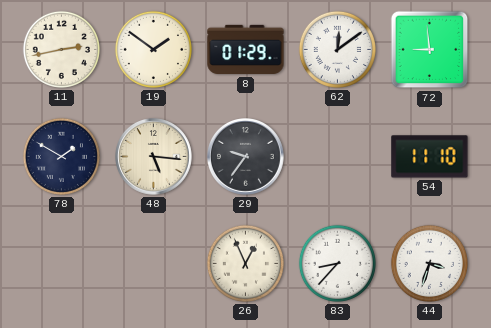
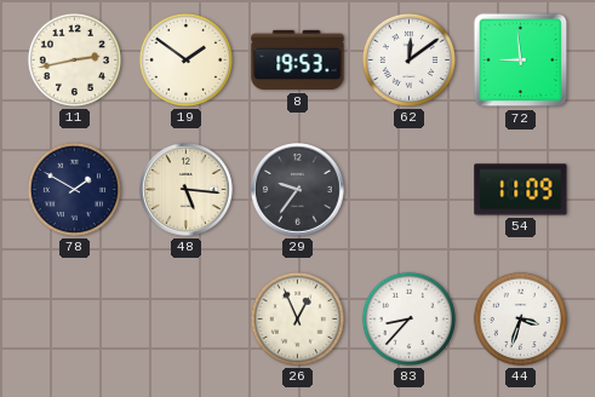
8: 01:29 -> 19:53 (298, 61)
54: 11:10 -> 11:09 (521, 190)
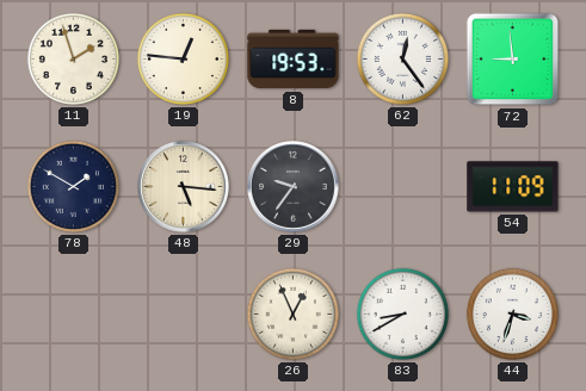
11: 2:43 -> 1:57 (73, 58)
19: 1:51 -> 12:46 (183, 58)
62: 12:09 -> 12:24 (402, 58)
83: 8:37 -> 8:40 (402, 314)
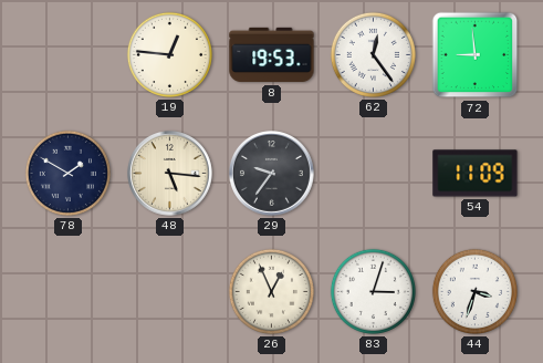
11: 1:57 -> none (73, 58)
83: 8:40 -> 3:03 (373, 291)
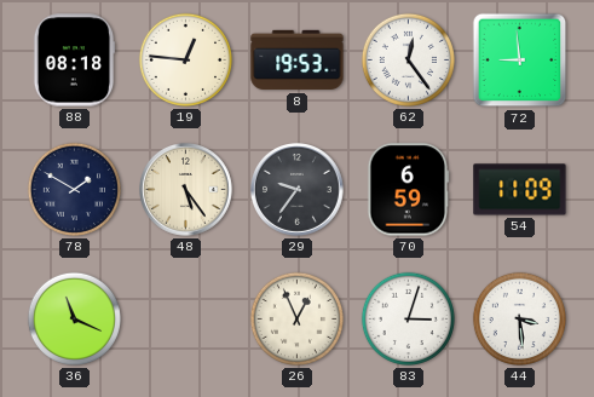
88: none -> 08:18 (74, 61)
48: 5:16 -> 5:24 (186, 190)
70: none -> 6:59 (409, 190)
36: none -> 11:19 (74, 318)
44: 3:33 -> 3:29 (519, 318)
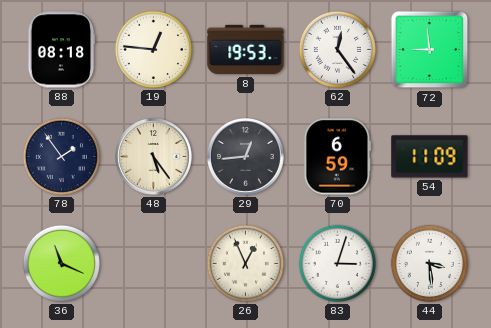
78: 1:50 -> 1:54 (61, 156)
29: 9:36 -> 12:44 (246, 157)
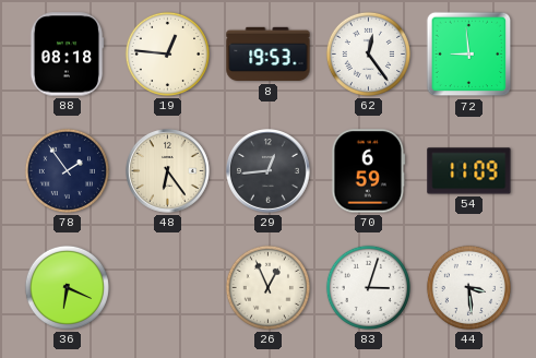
48: 5:24 -> 6:24 (168, 171)
36: 11:19 -> 6:19 (67, 287)
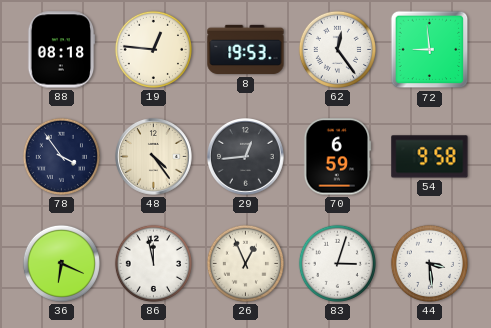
78: 1:54 -> 3:54 (61, 156)
48: 6:24 -> 4:24 (154, 157)
54: 11:09 -> 9:58 (430, 157)
86: none -> 11:58 (153, 263)
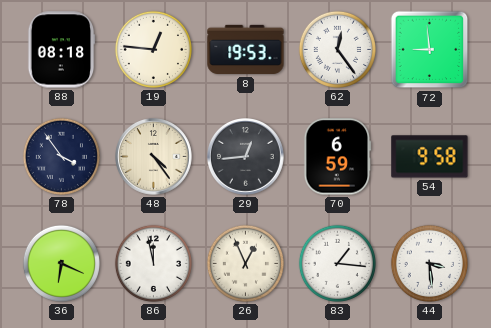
83: 3:03 -> 1:16 (337, 263)
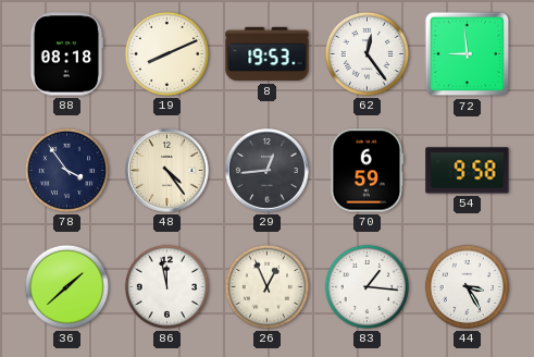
19: 12:46 -> 8:11 (166, 53)
36: 6:19 -> 1:38 (66, 286)
44: 3:29 -> 3:25 (467, 286)
